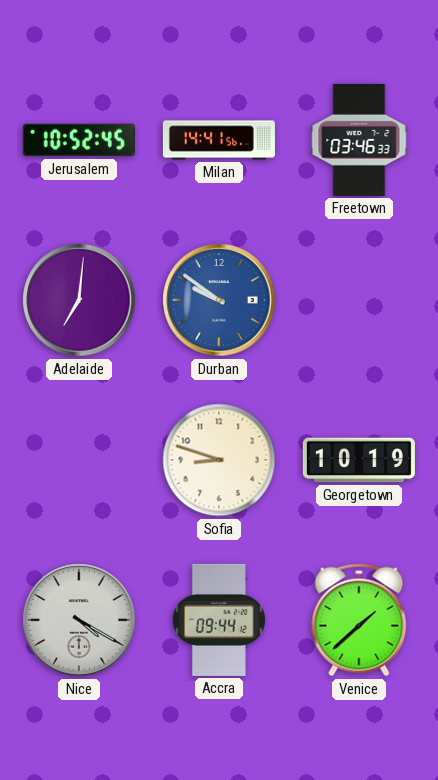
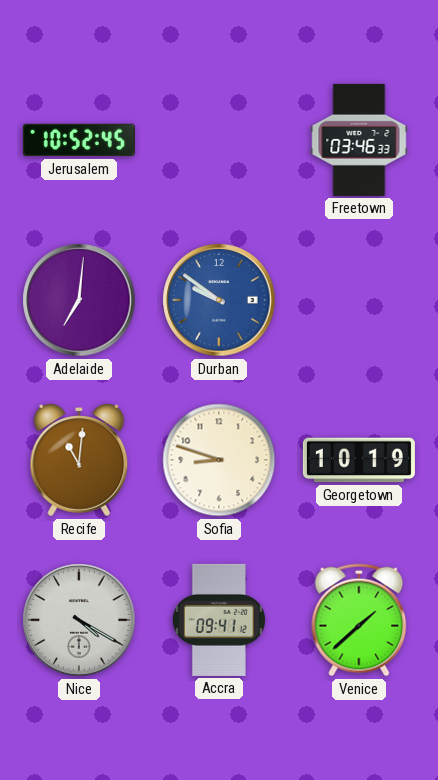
Milan: 14:41 -> none (219, 140)
Recife: none -> 11:01 (79, 460)
Accra: 09:44 -> 09:41 (219, 620)
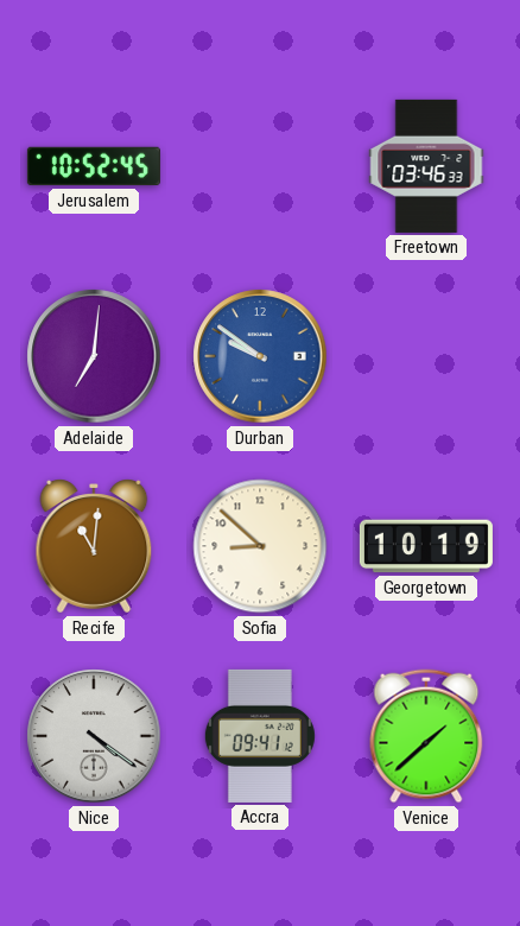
Sofia: 8:48 -> 8:52 (260, 546)
Nice: 4:20 -> 4:21 (94, 736)
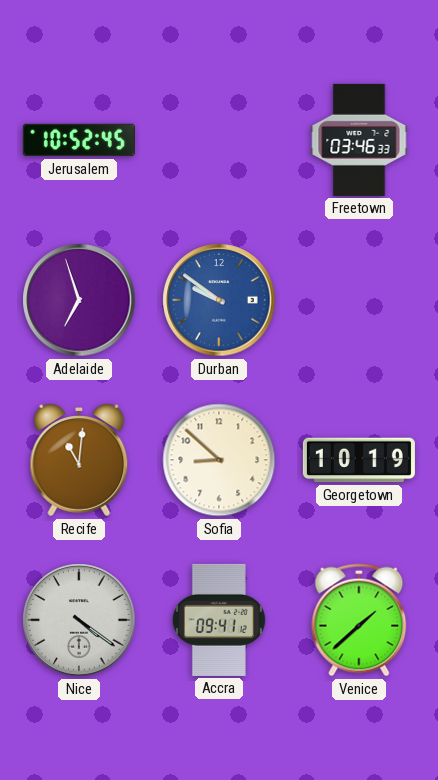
Adelaide: 7:01 -> 6:57 (79, 300)
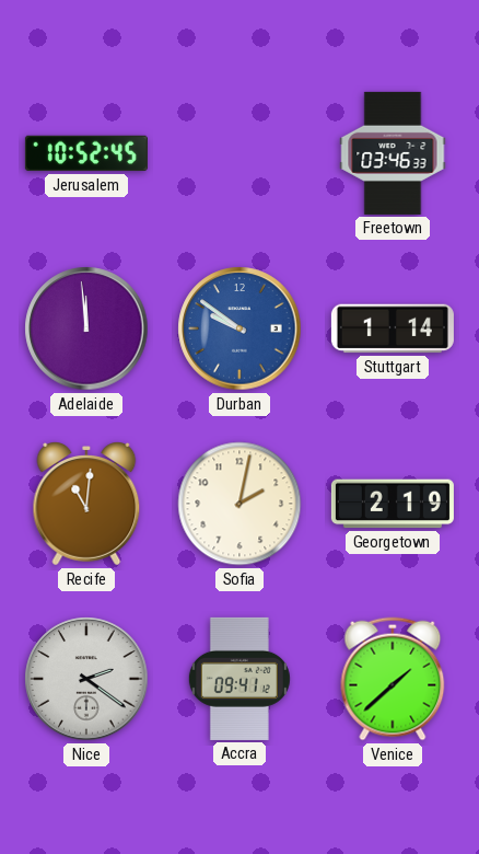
Adelaide: 6:57 -> 11:59 (86, 328)
Stuttgart: none -> 1:14 (393, 328)
Sofia: 8:52 -> 2:02 (240, 504)
Georgetown: 10:19 -> 2:19 (393, 504)
Nice: 4:21 -> 2:21 (86, 679)
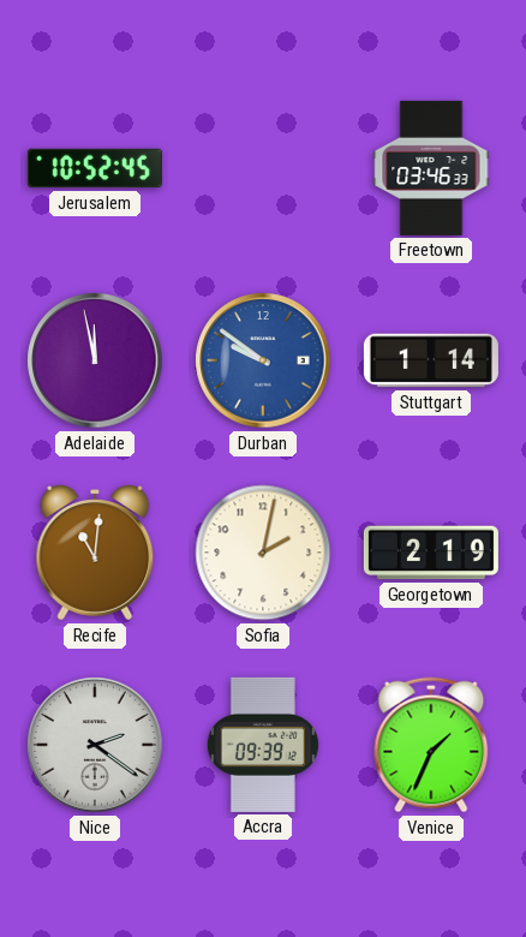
Adelaide: 11:59 -> 11:58 (95, 360)
Accra: 09:41 -> 09:39 (263, 745)
Venice: 1:38 -> 1:34 (431, 745)
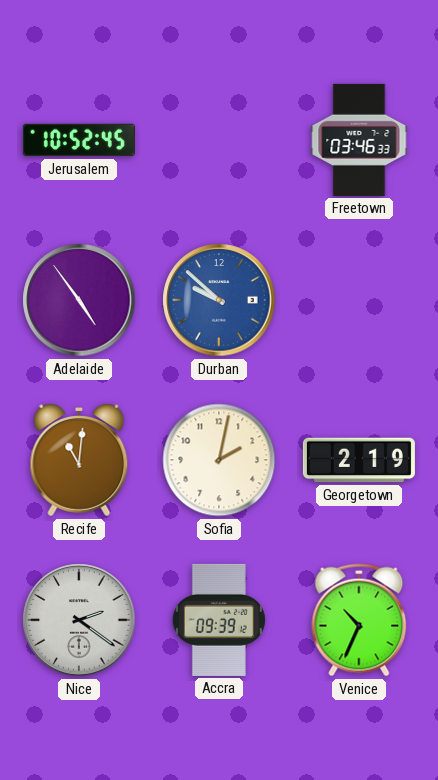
Adelaide: 11:58 -> 4:54 (79, 300)
Durban: 9:51 -> 9:52 (219, 300)
Stuttgart: 1:14 -> none (431, 360)
Venice: 1:34 -> 10:34 (359, 620)
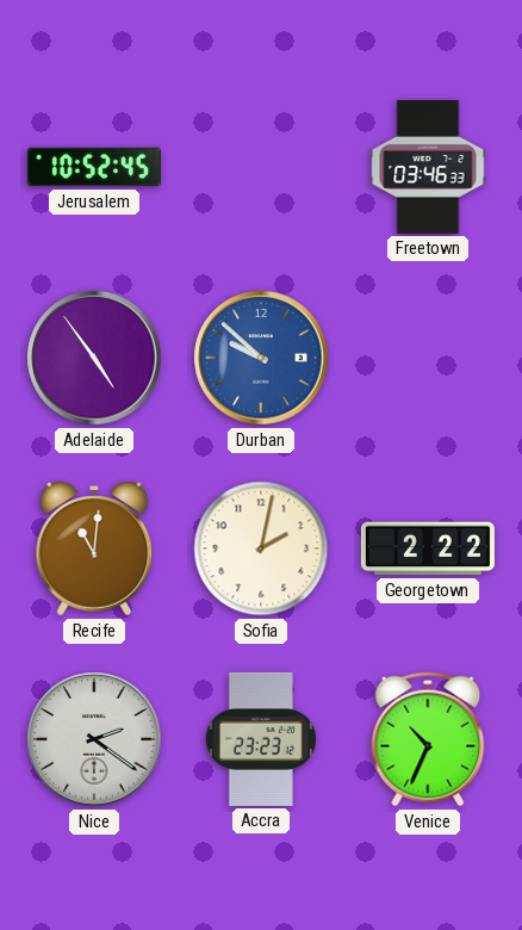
Georgetown: 2:19 -> 2:22 (428, 548)
Accra: 09:39 -> 23:23 (261, 739)
